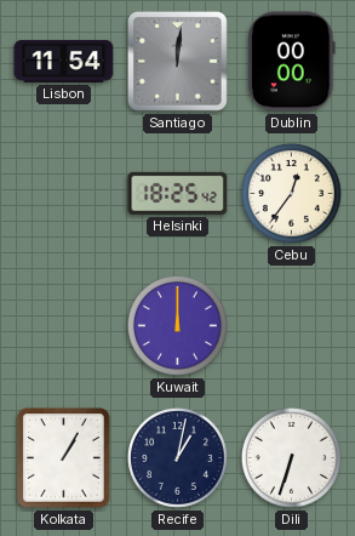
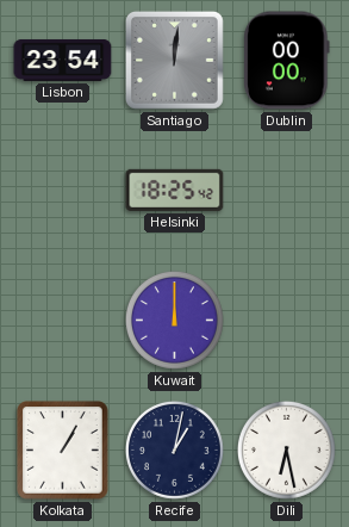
Lisbon: 11:54 -> 23:54 (63, 60)
Cebu: 12:36 -> none (291, 193)
Dili: 6:33 -> 6:28 (286, 449)
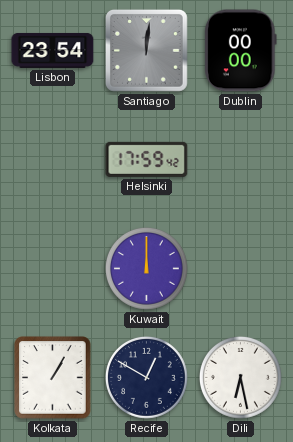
Helsinki: 18:25 -> 17:59 (147, 159)
Recife: 1:02 -> 12:50 (146, 377)
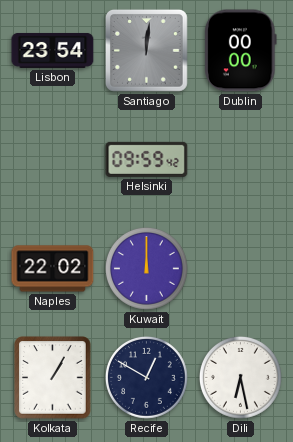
Helsinki: 17:59 -> 09:59 (147, 159)
Naples: none -> 22:02 (53, 269)
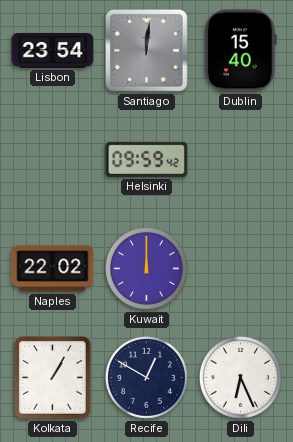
Dublin: 00:00 -> 15:40 (241, 51)
Dili: 6:28 -> 6:26 (240, 377)
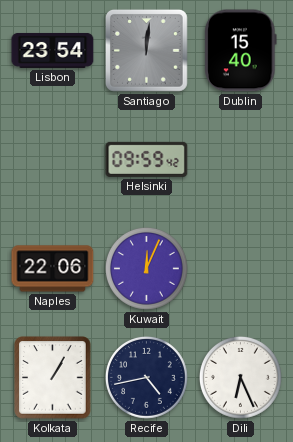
Naples: 22:02 -> 22:06 (53, 269)
Kuwait: 12:00 -> 12:04 (146, 268)
Recife: 12:50 -> 4:43 (146, 377)
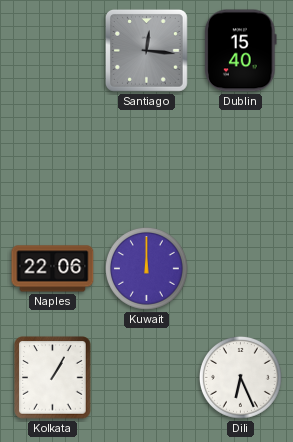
Lisbon: 23:54 -> none (53, 50)
Santiago: 12:01 -> 12:16 (146, 50)
Helsinki: 09:59 -> none (147, 159)
Kuwait: 12:04 -> 12:00 (146, 268)
Recife: 4:43 -> none (146, 377)
